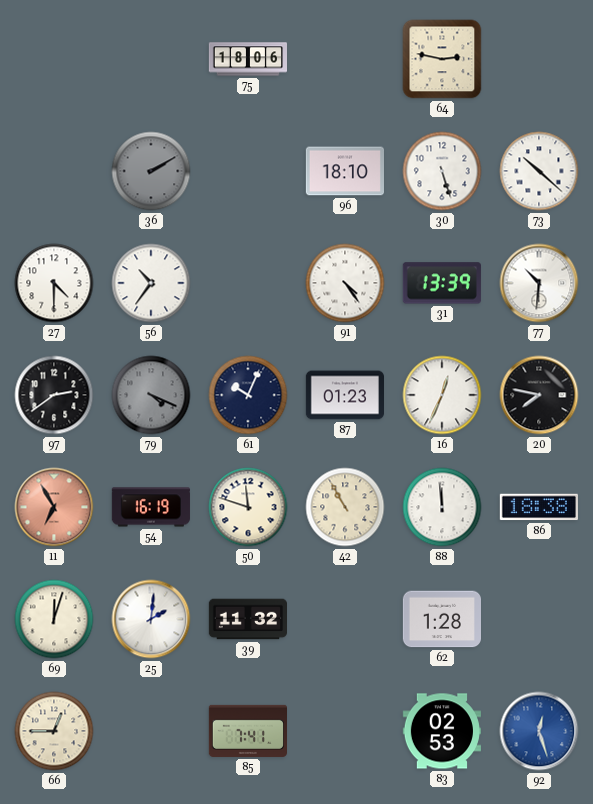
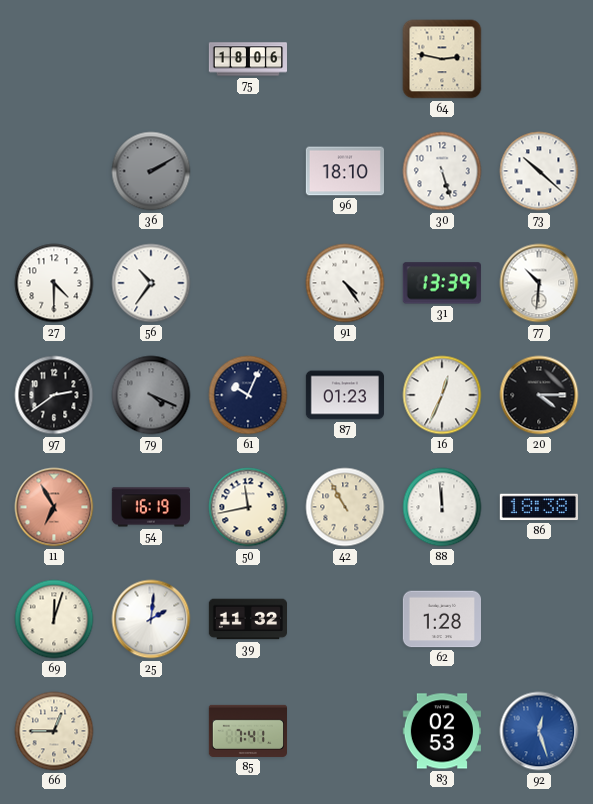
20: 7:47 -> 4:15 (539, 395)
50: 11:48 -> 11:43 (248, 507)
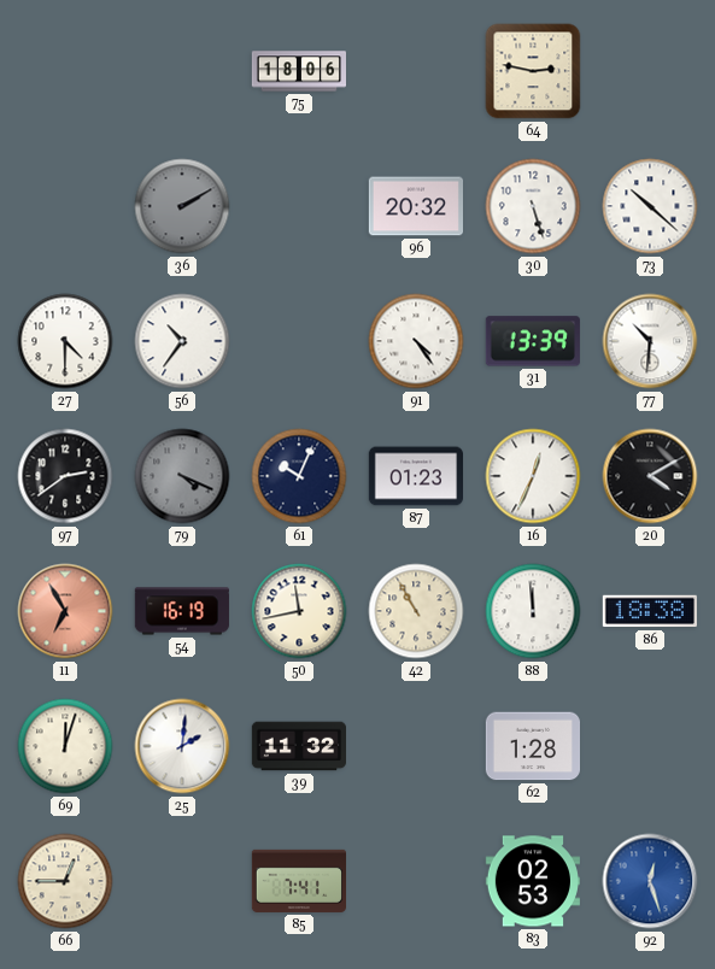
96: 18:10 -> 20:32 (415, 206)
20: 4:15 -> 4:10 (650, 476)
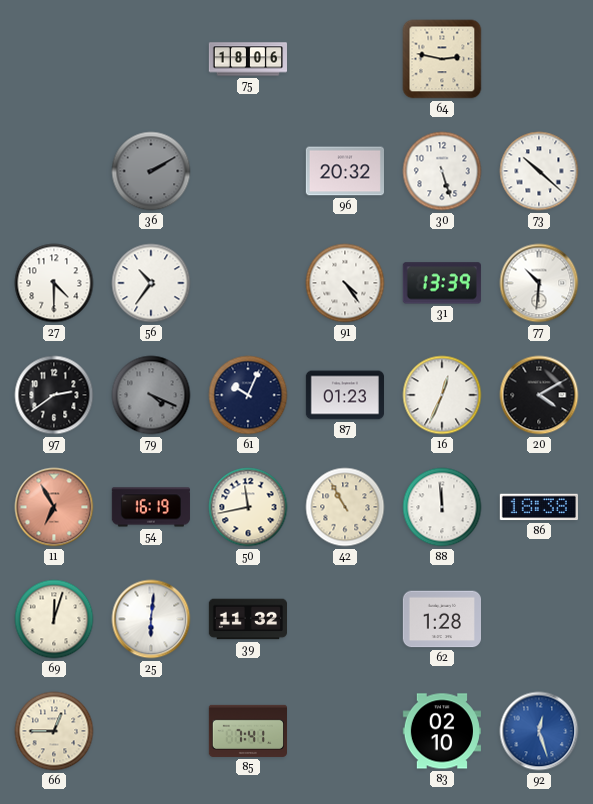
25: 2:01 -> 6:01 (151, 619)
83: 02:53 -> 02:10 (441, 731)
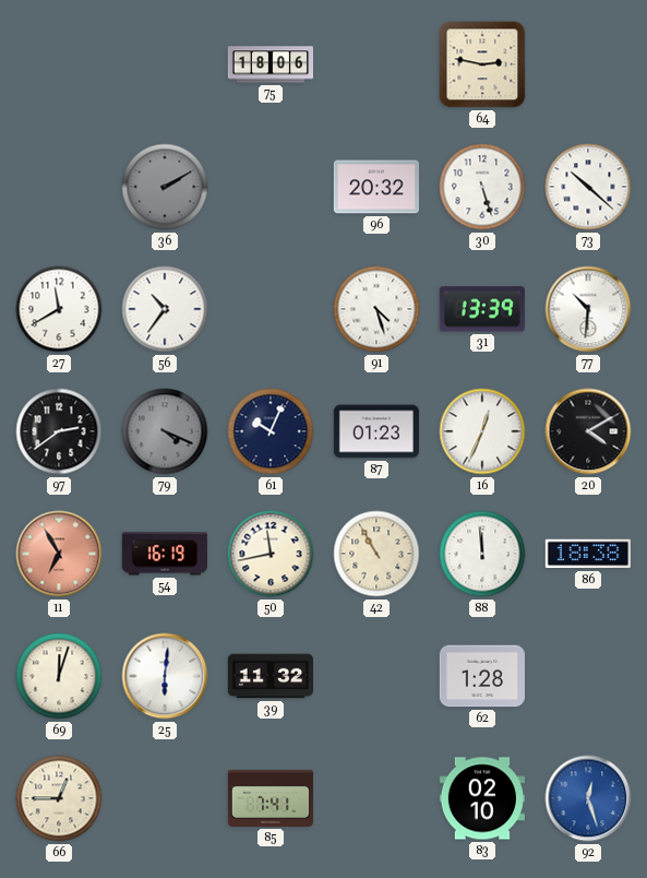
27: 4:30 -> 11:40 (59, 309)
91: 4:24 -> 4:27 (376, 309)
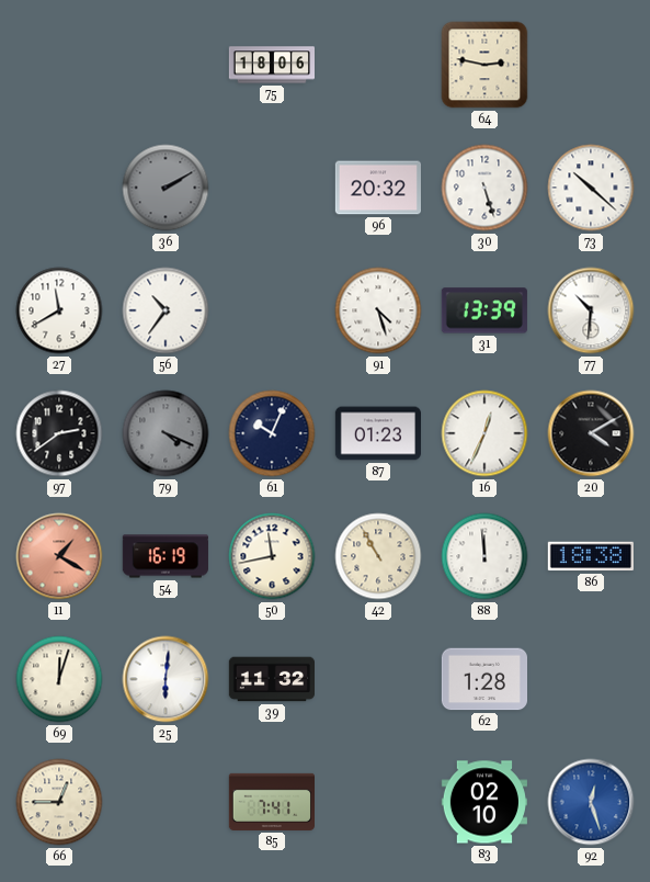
11: 6:55 -> 1:20 (59, 556)
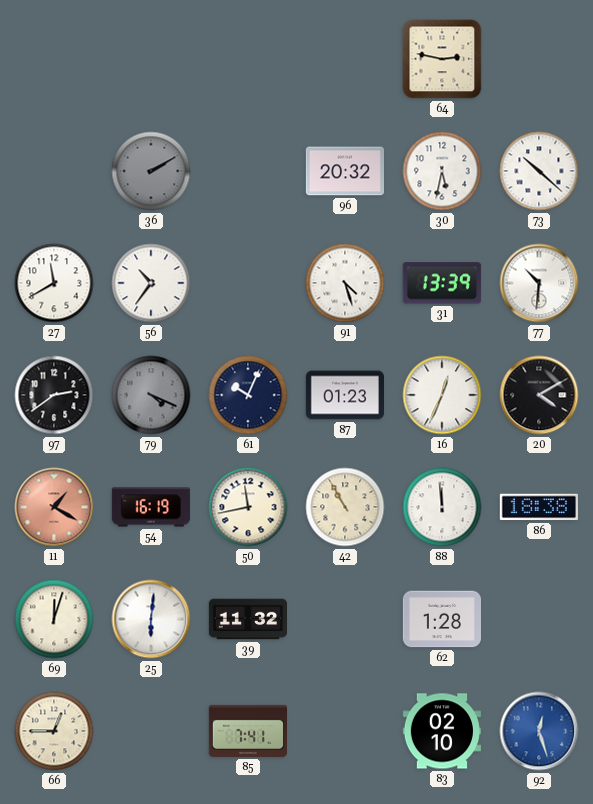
75: 18:06 -> none (272, 65)
30: 5:27 -> 5:32 (442, 171)
